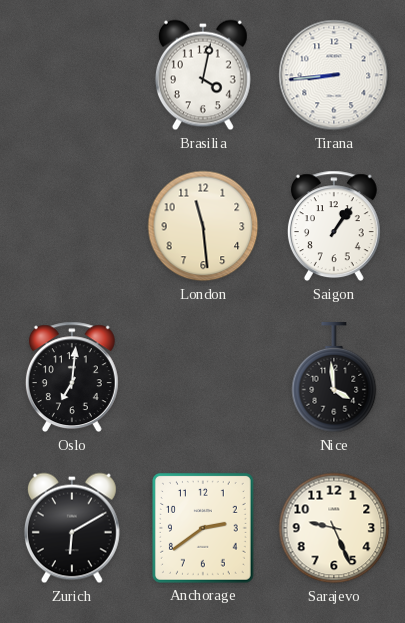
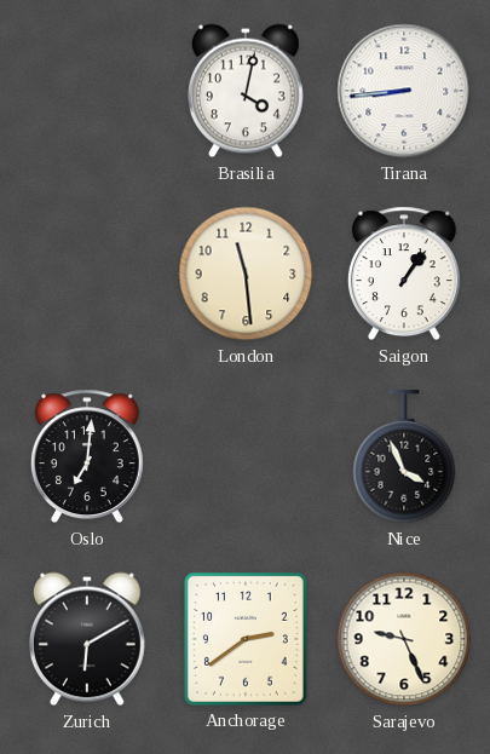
Nice: 3:59 -> 3:56 (404, 457)
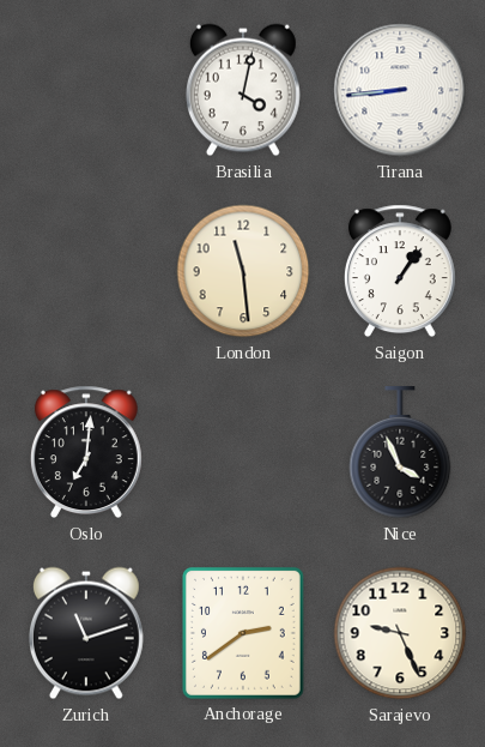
Zurich: 6:10 -> 11:12 (86, 633)
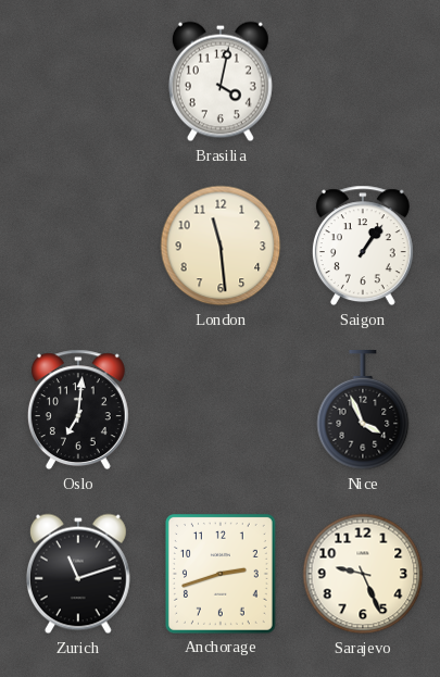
Tirana: 8:44 -> none (400, 90)
Anchorage: 2:39 -> 2:42 (221, 574)
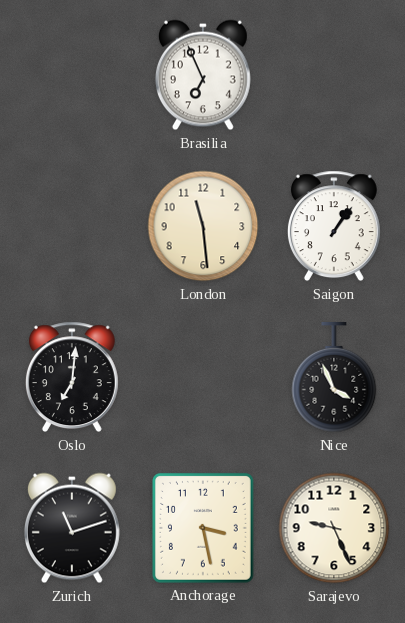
Brasilia: 4:02 -> 6:56 (203, 75)
Anchorage: 2:42 -> 3:28 (203, 528)
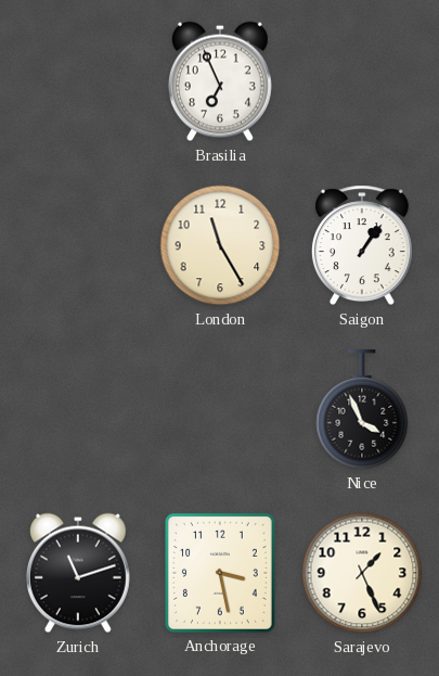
London: 11:29 -> 11:25 (220, 245)
Oslo: 7:01 -> none (72, 377)
Sarajevo: 9:26 -> 1:26 (362, 573)
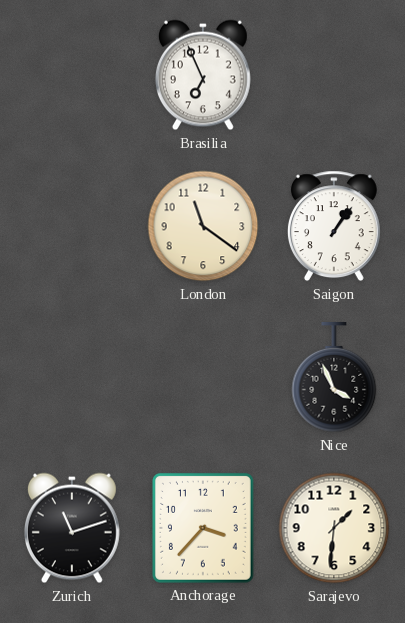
London: 11:25 -> 11:21 (203, 226)
Anchorage: 3:28 -> 3:37 (203, 528)
Sarajevo: 1:26 -> 1:31 (334, 528)
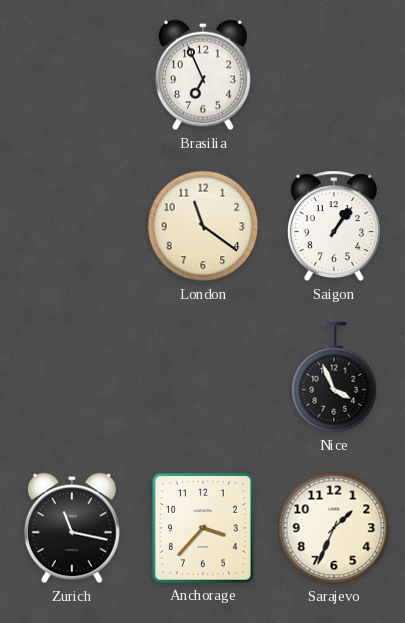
Zurich: 11:12 -> 11:17 (72, 528)
Sarajevo: 1:31 -> 1:34 (334, 528)
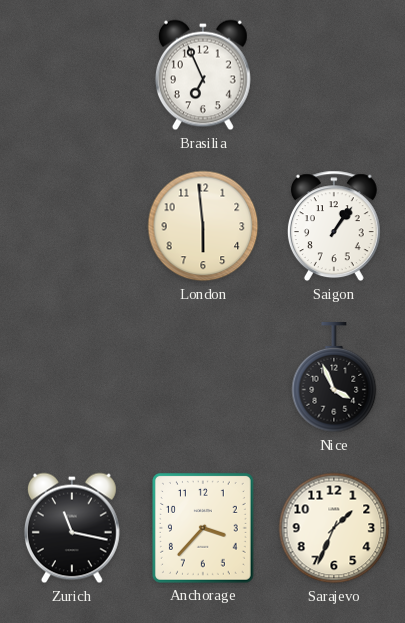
London: 11:21 -> 5:59 (203, 226)
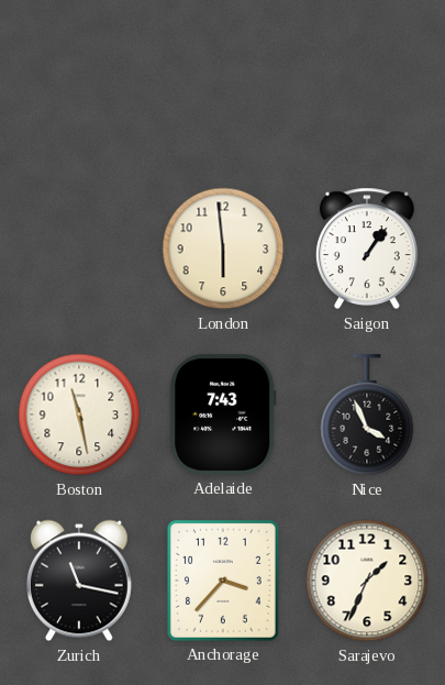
Brasilia: 6:56 -> none (203, 75)
Boston: none -> 11:28 (79, 415)
Adelaide: none -> 7:43 (223, 416)
